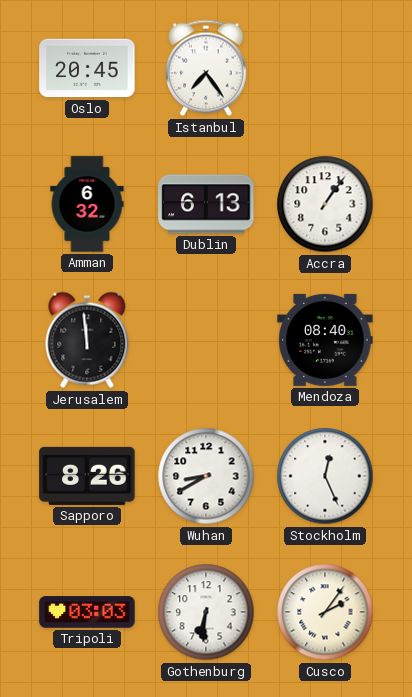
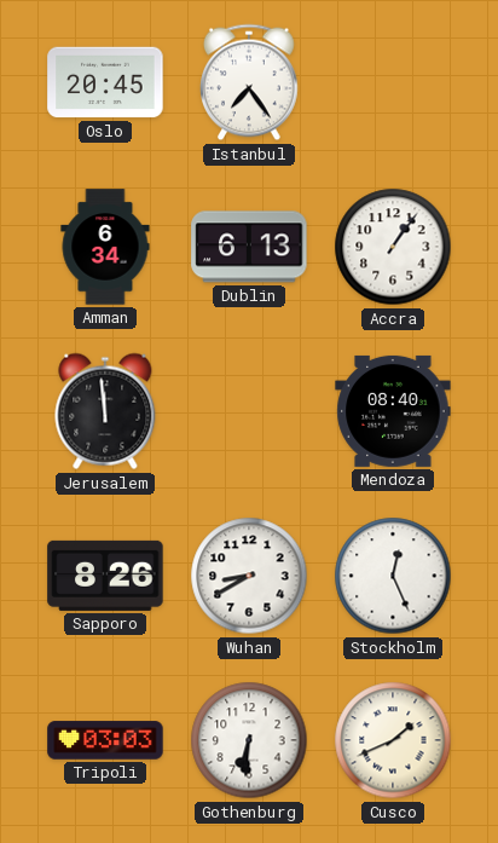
Amman: 6:32 -> 6:34 (105, 247)
Cusco: 2:06 -> 1:41 (393, 740)
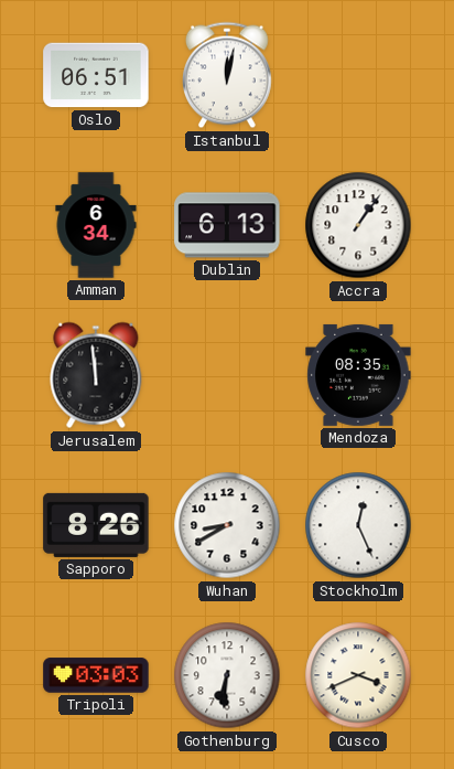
Oslo: 20:45 -> 06:51 (96, 75)
Istanbul: 7:24 -> 12:02 (228, 75)
Mendoza: 08:40 -> 08:35 (358, 375)
Cusco: 1:41 -> 3:41 (358, 675)
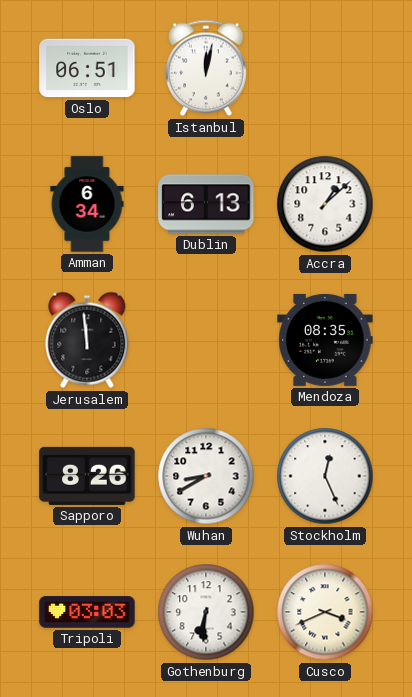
Accra: 1:06 -> 1:08 (325, 204)
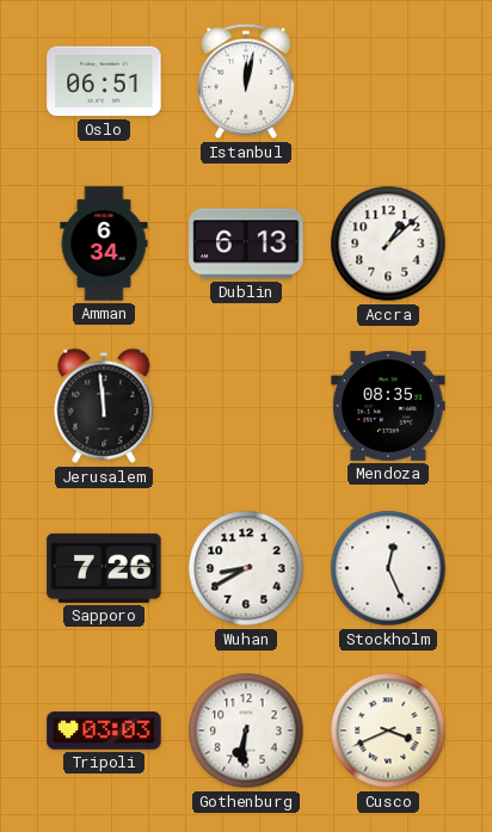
Sapporo: 8:26 -> 7:26 (104, 568)
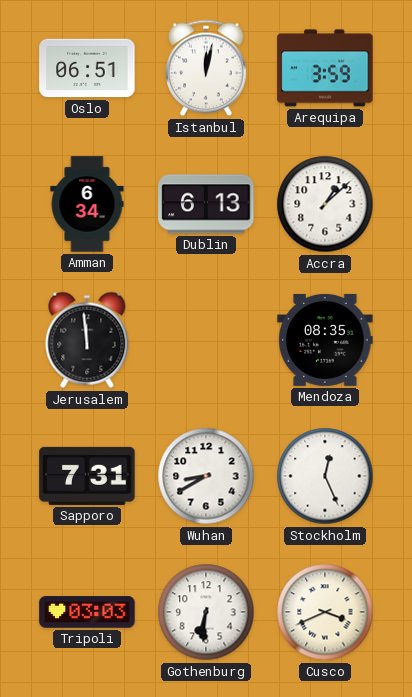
Arequipa: none -> 3:59 (325, 68)
Sapporo: 7:26 -> 7:31 (87, 476)
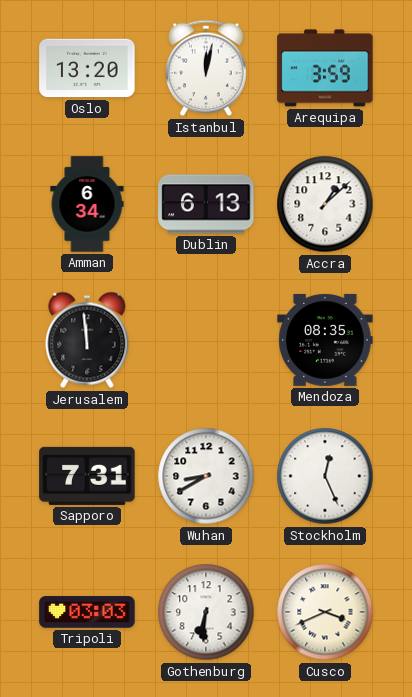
Oslo: 06:51 -> 13:20 (87, 68)
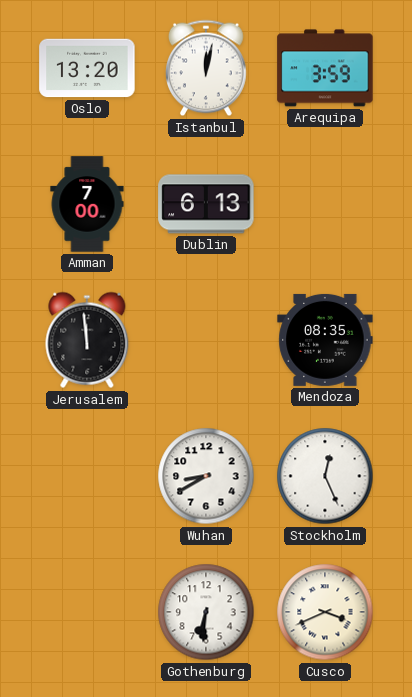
Amman: 6:34 -> 7:00 (87, 204)
Accra: 1:08 -> none (325, 204)
Sapporo: 7:31 -> none (87, 476)
Tripoli: 03:03 -> none (87, 612)
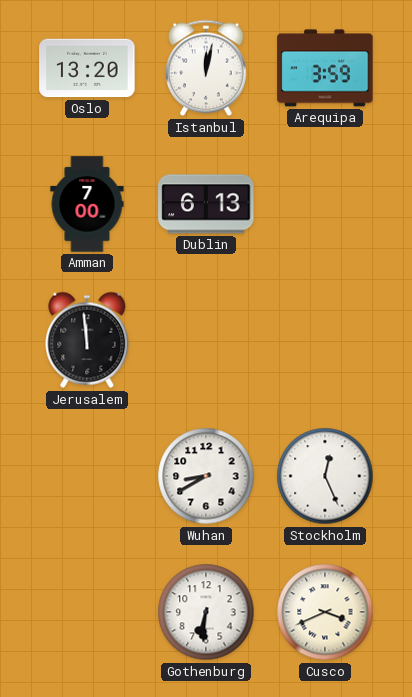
Mendoza: 08:35 -> none (325, 340)
